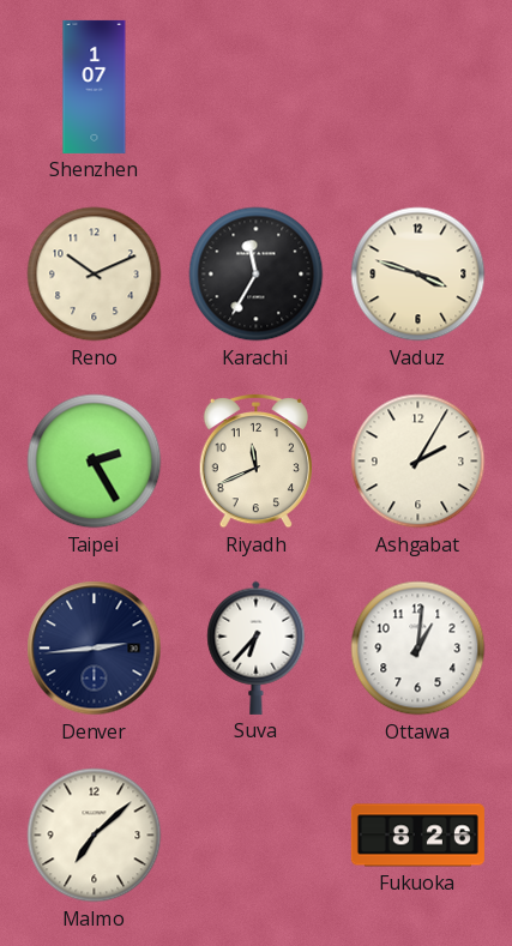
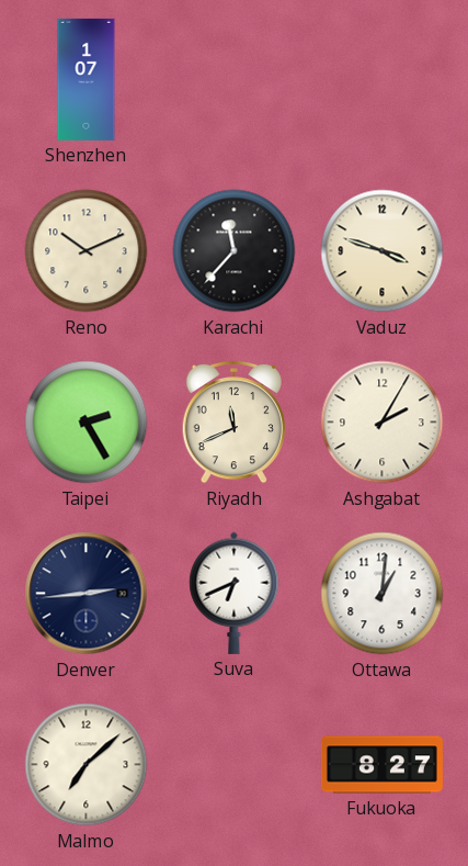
Karachi: 11:35 -> 11:37 (235, 251)
Suva: 6:37 -> 6:41 (235, 593)
Fukuoka: 8:26 -> 8:27 (381, 765)
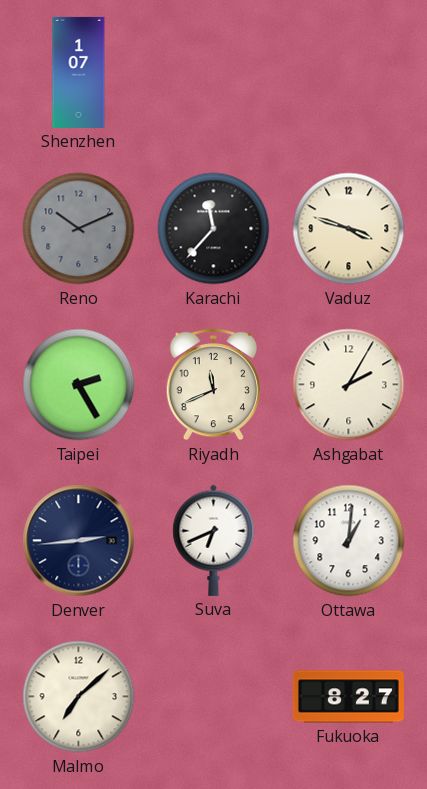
Reno dial: cream -> grey (79, 229)
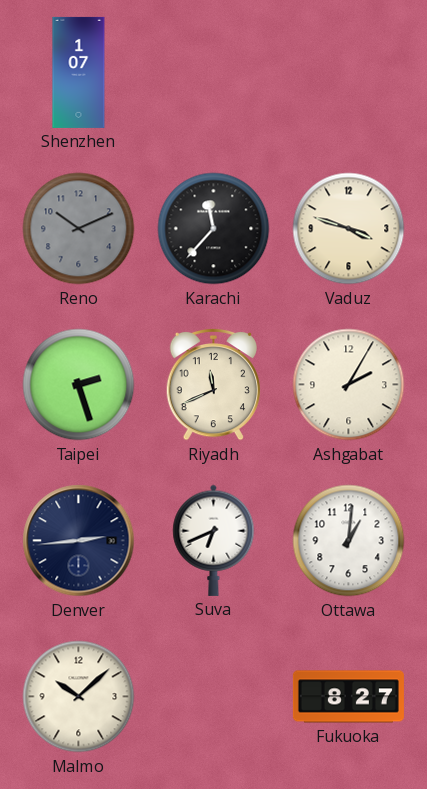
Taipei: 2:25 -> 2:27 (79, 385)
Malmo: 7:08 -> 10:08 (79, 697)
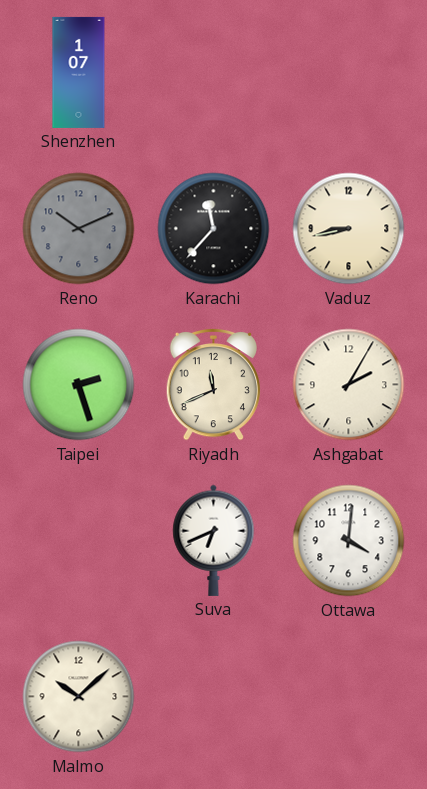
Vaduz: 3:48 -> 8:43 (349, 229)
Denver: 2:44 -> none (79, 541)
Ottawa: 1:01 -> 4:01 (349, 541)
Fukuoka: 8:27 -> none (348, 697)
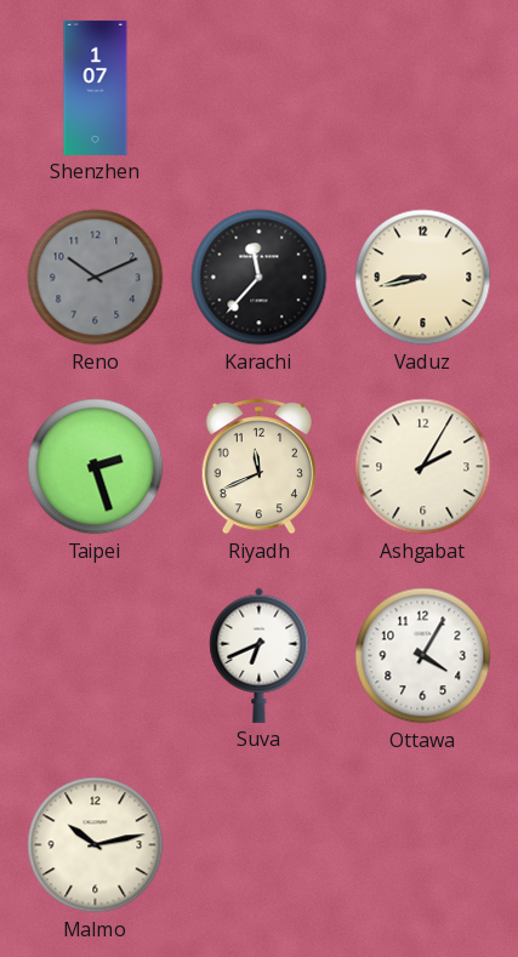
Ottawa: 4:01 -> 4:05 (423, 656)
Malmo: 10:08 -> 10:13 (96, 845)
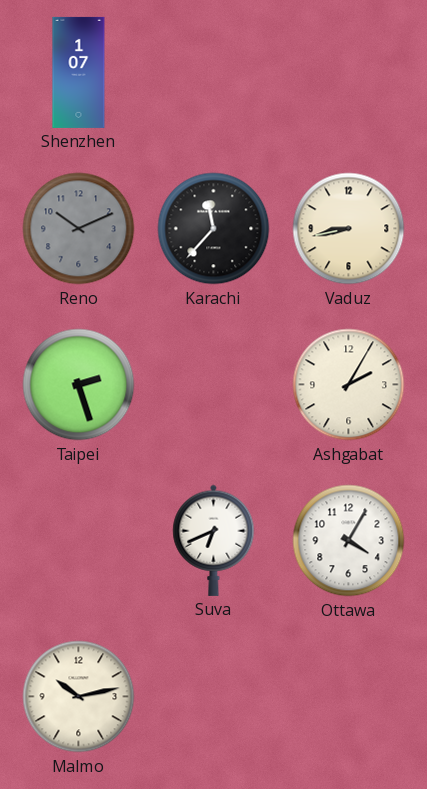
Riyadh: 11:41 -> none (258, 466)
